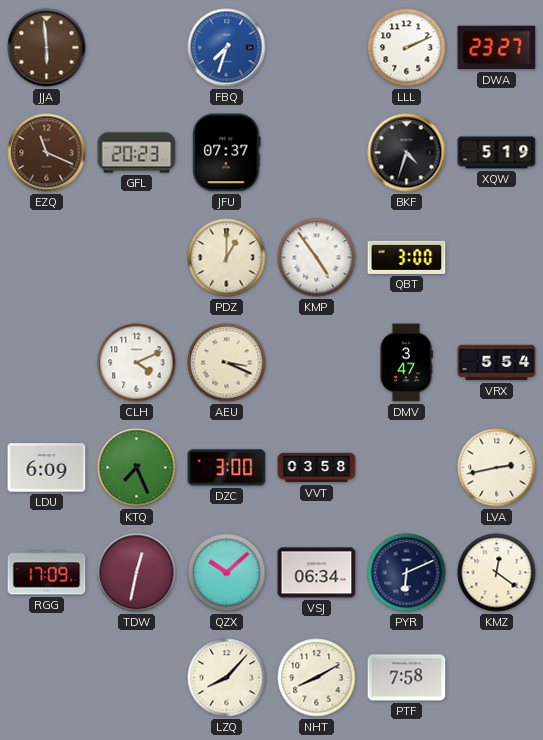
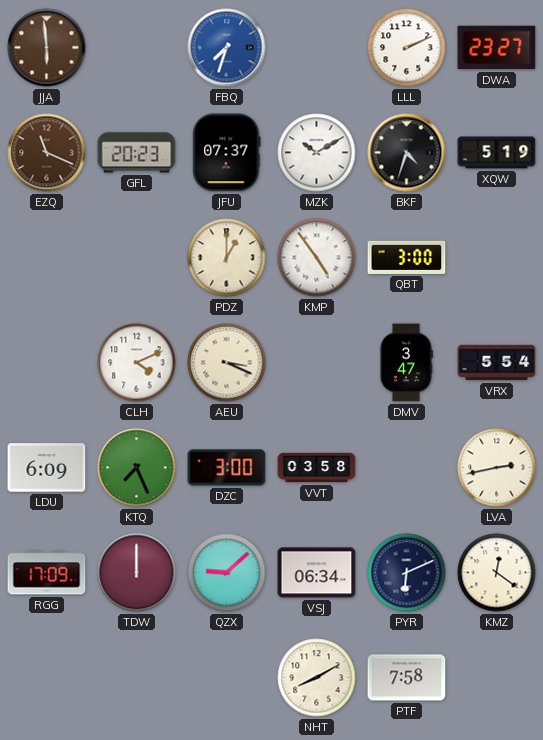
MZK: none -> 10:10 (317, 153)
TDW: 12:32 -> 12:00 (137, 573)
QZX: 10:08 -> 9:08 (227, 573)
LZQ: 8:07 -> none (227, 678)
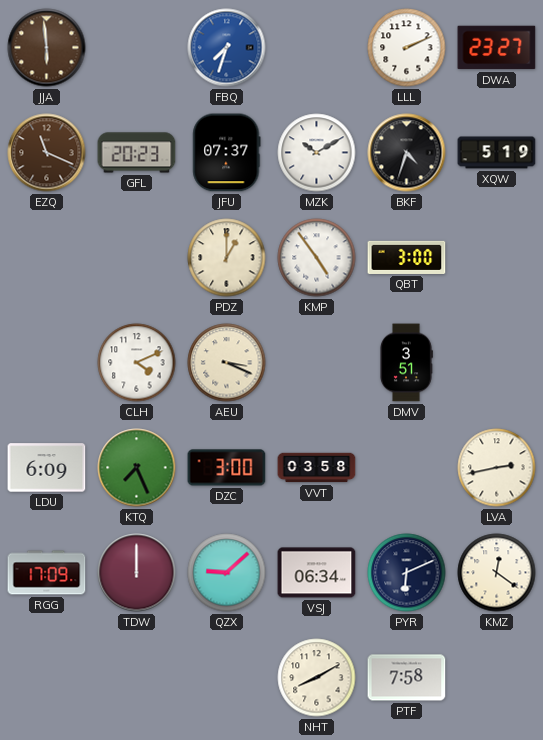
DMV: 3:47 -> 3:51 (407, 363)
VRX: 5:54 -> none (497, 363)
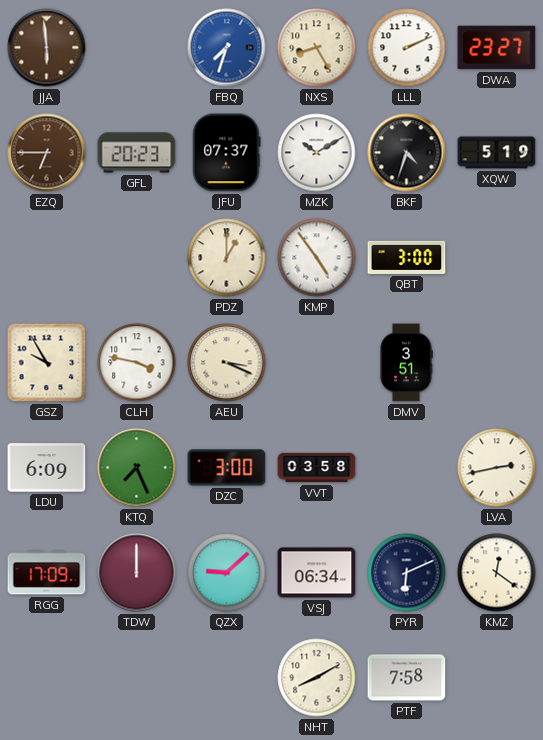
NXS: none -> 8:25 (317, 48)
EZQ: 11:19 -> 6:45 (47, 153)
GSZ: none -> 9:55 (47, 363)
CLH: 4:11 -> 3:47 (137, 363)
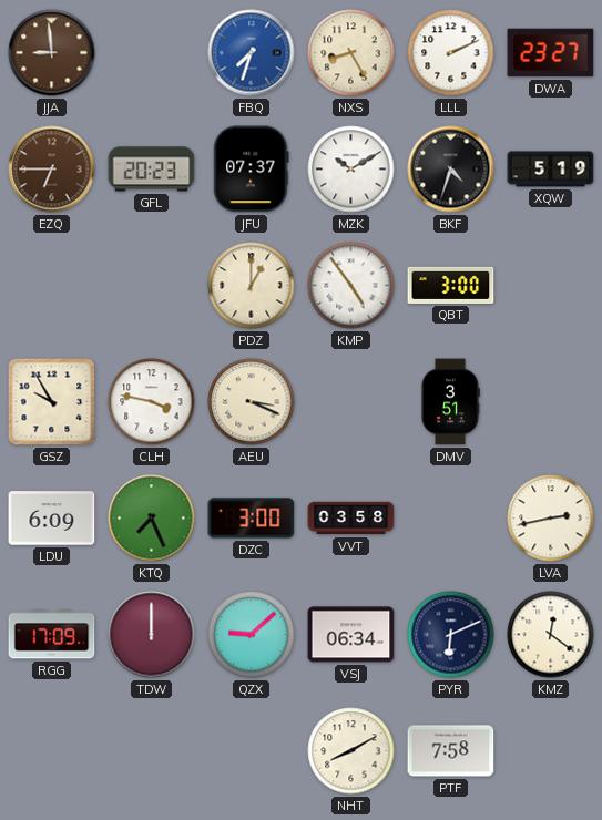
JJA: 5:59 -> 8:59 (52, 53)
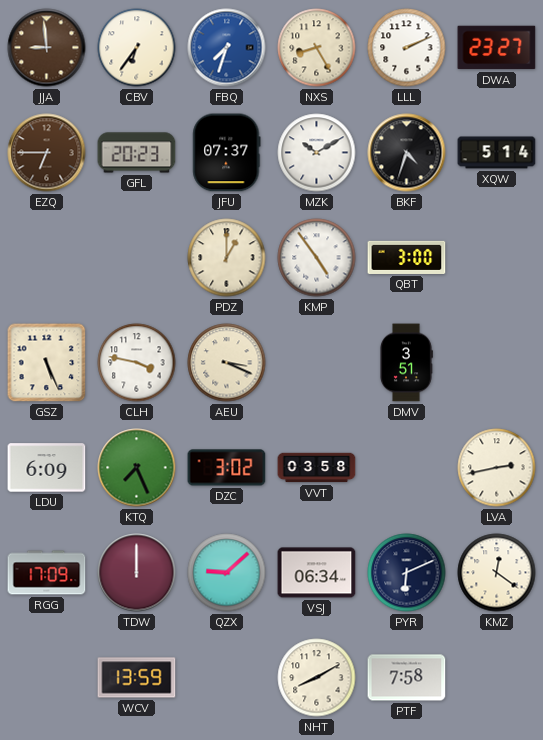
CBV: none -> 6:36 (137, 48)
XQW: 5:19 -> 5:14 (497, 153)
GSZ: 9:55 -> 5:26 (47, 363)
DZC: 3:00 -> 3:02 (227, 468)
WCV: none -> 13:59 (137, 678)
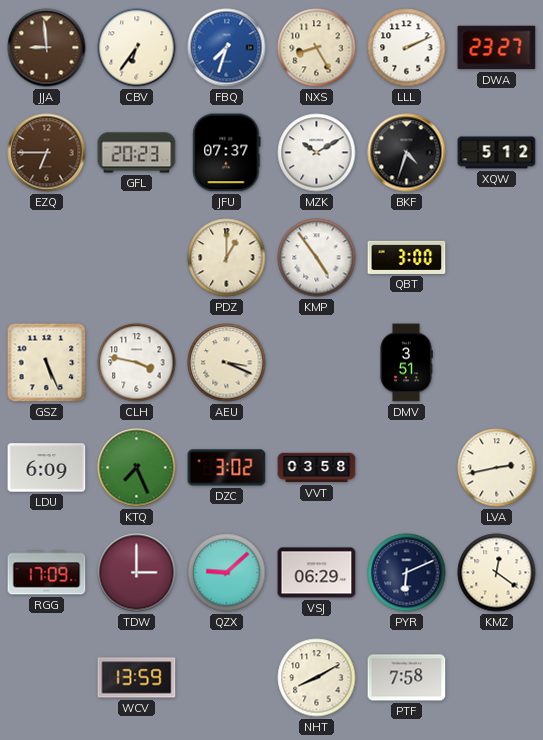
XQW: 5:14 -> 5:12 (497, 153)
TDW: 12:00 -> 3:00 (137, 573)
VSJ: 06:34 -> 06:29 (317, 573)
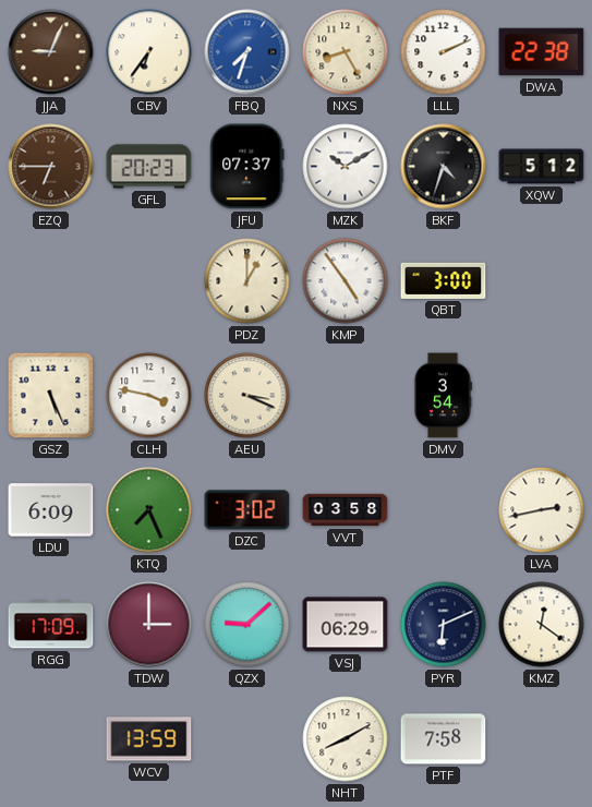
JJA: 8:59 -> 9:04 (51, 52)
DWA: 23:27 -> 22:38 (542, 52)
DMV: 3:51 -> 3:54 (444, 396)
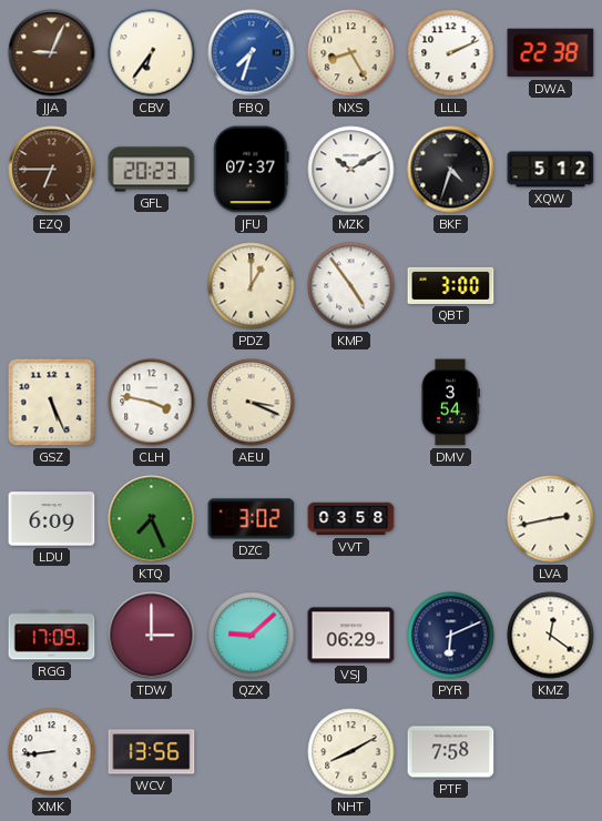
XMK: none -> 8:44 (52, 752)
WCV: 13:59 -> 13:56 (152, 752)
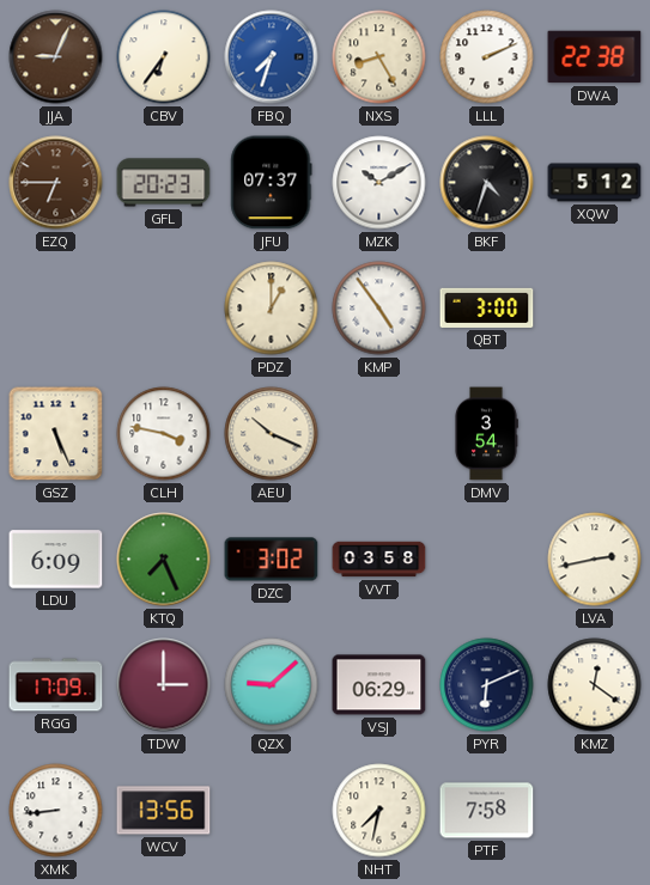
AEU: 3:19 -> 10:19 (272, 434)
NHT: 8:10 -> 7:32 (379, 811)
